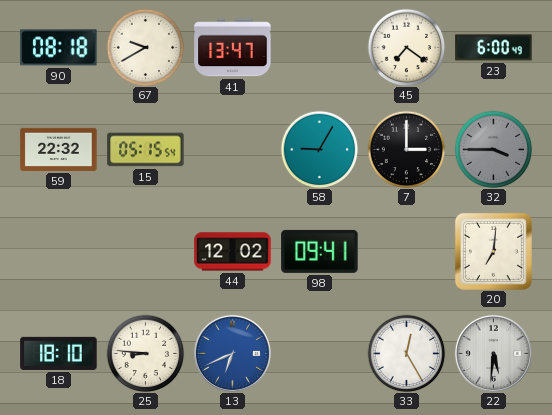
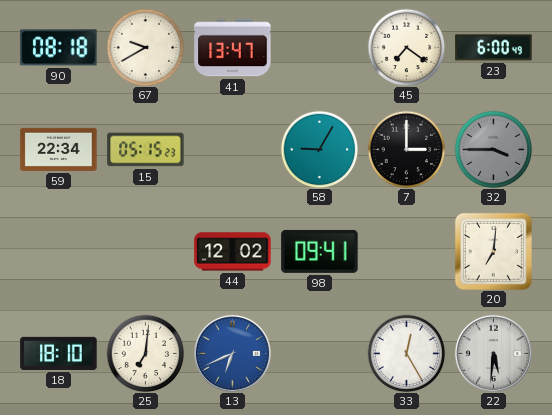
59: 22:32 -> 22:34 (59, 149)
15: 05:15:54 -> 05:15:23 (146, 150)
25: 8:46 -> 7:01 (145, 353)
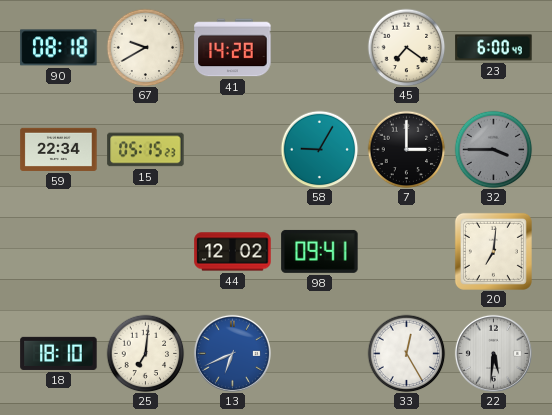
41: 13:47 -> 14:28 (233, 48)
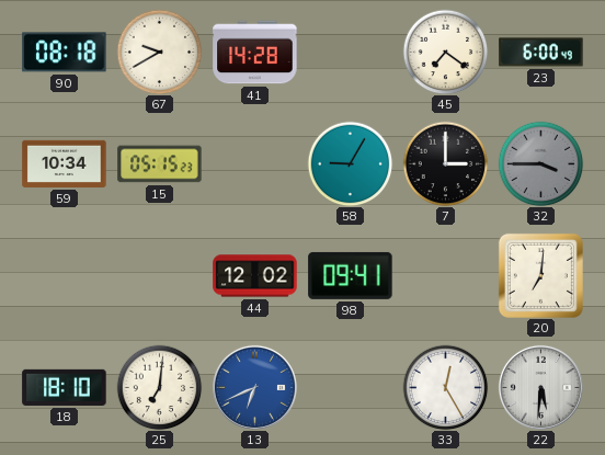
59: 22:34 -> 10:34 (65, 163)
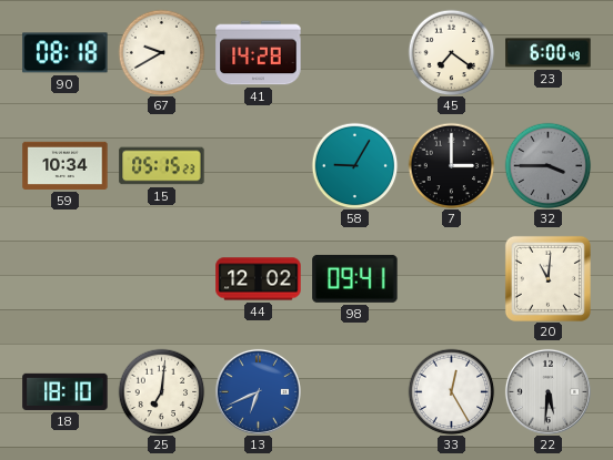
20: 7:01 -> 11:01 (547, 278)
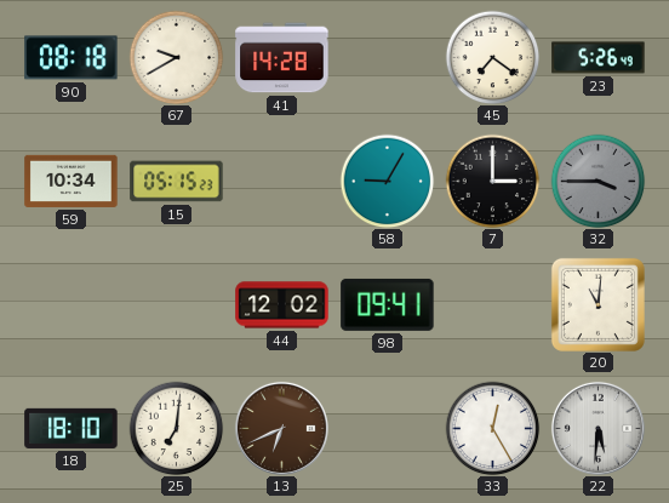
23: 6:00 -> 5:26 (599, 58)
13 dial: blue -> brown (281, 428)
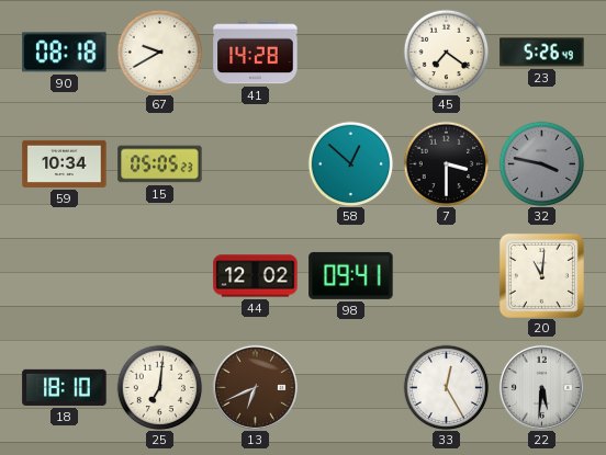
15: 05:15 -> 05:05 (160, 164)
58: 9:05 -> 12:52 (350, 163)
7: 3:00 -> 3:30 (446, 163)
32: 3:45 -> 3:47 (541, 163)
